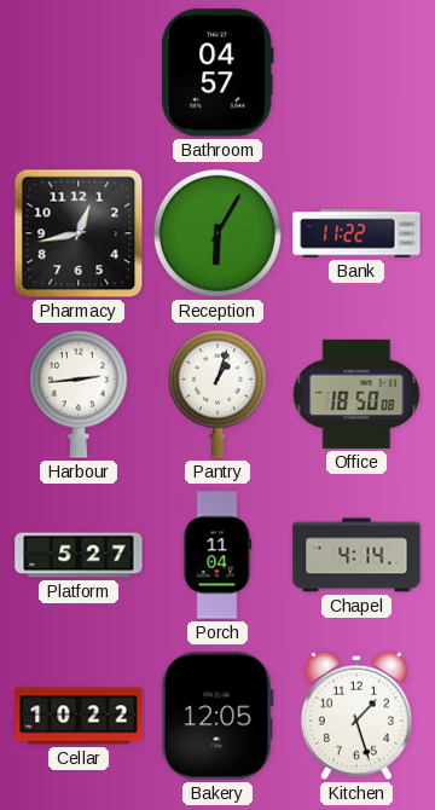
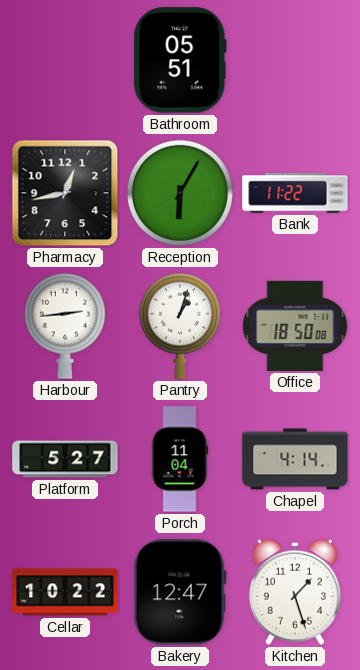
Bathroom: 04:57 -> 05:51 (180, 60)
Bakery: 12:05 -> 12:47 (180, 592)
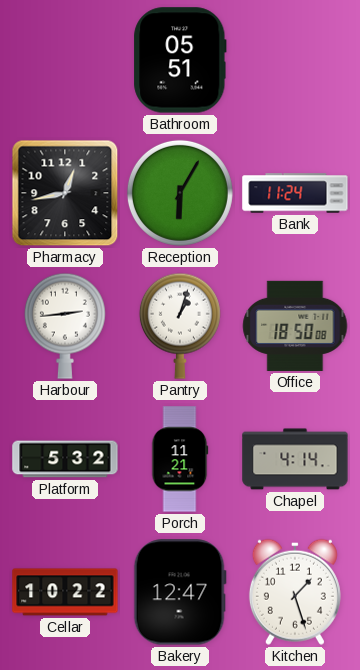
Bank: 11:22 -> 11:24 (295, 193)
Platform: 5:27 -> 5:32 (65, 459)
Porch: 11:04 -> 11:21 (180, 459)
